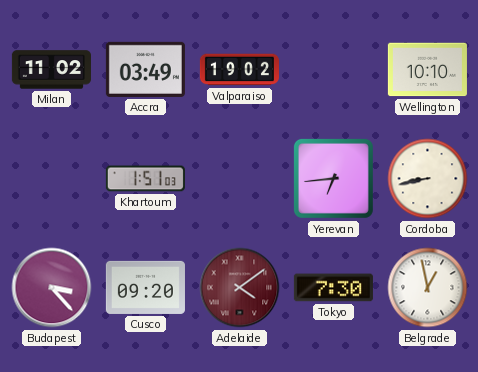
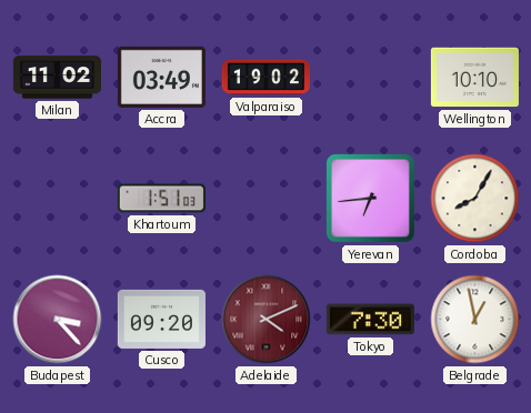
Cordoba: 8:43 -> 8:05 (475, 199)
Adelaide: 4:09 -> 4:11 (267, 320)
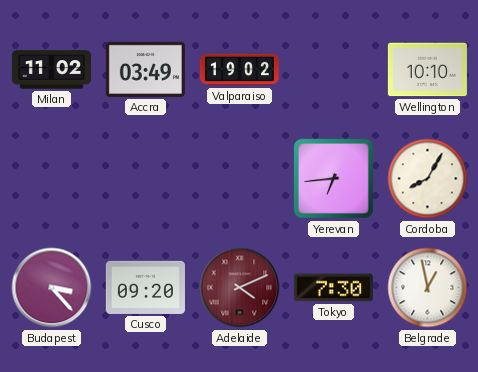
Khartoum: 1:51 -> none (161, 199)
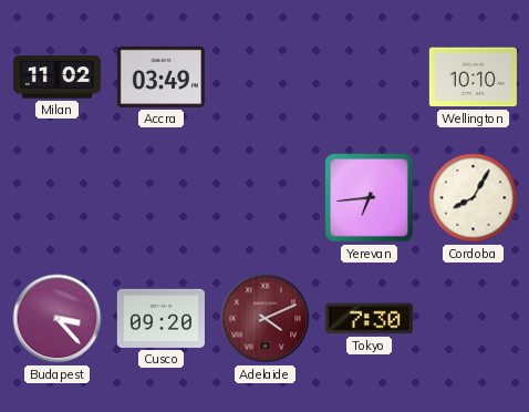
Valparaiso: 19:02 -> none (239, 70)
Belgrade: 12:58 -> none (428, 288)
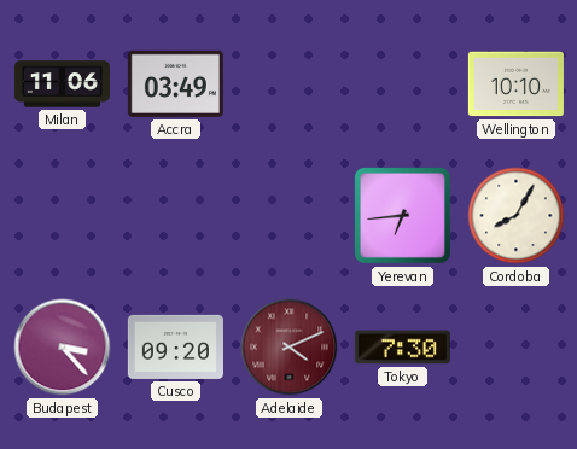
Milan: 11:02 -> 11:06 (62, 84)
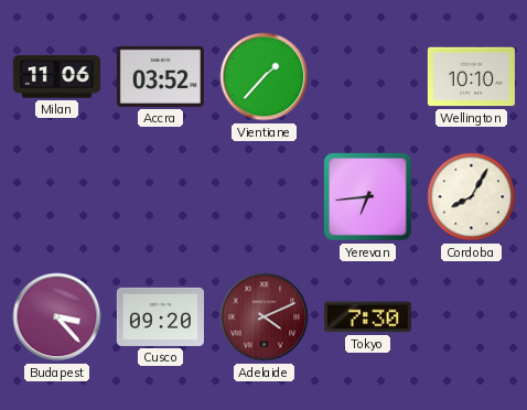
Accra: 03:49 -> 03:52 (160, 76)
Vientiane: none -> 1:37 (265, 77)
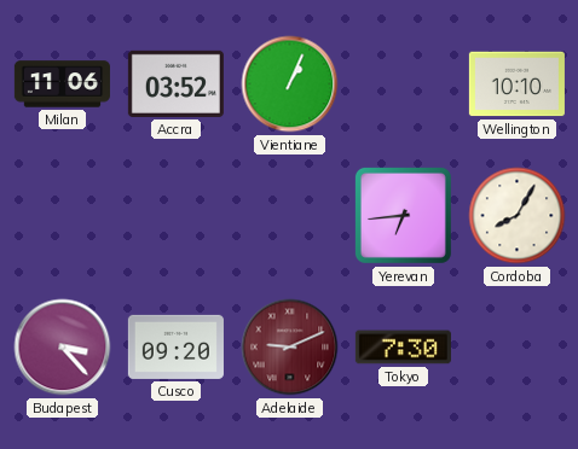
Vientiane: 1:37 -> 1:04 (290, 84)
Adelaide: 4:11 -> 9:11 (290, 348)
